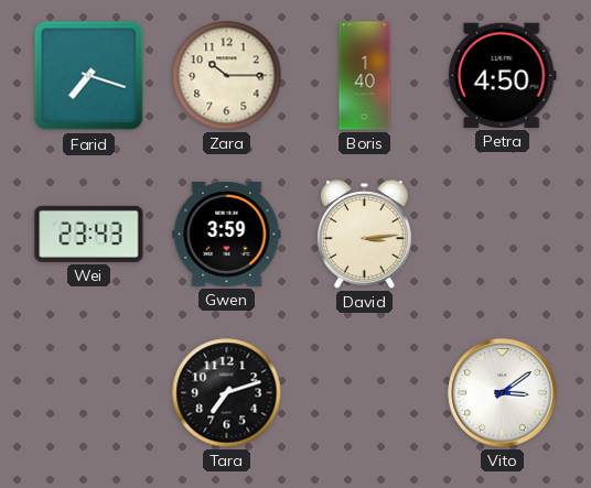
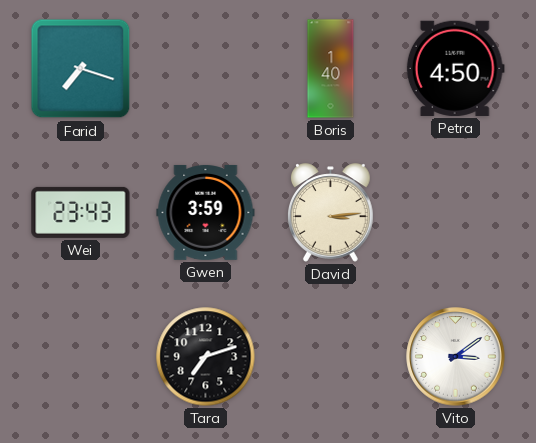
Zara: 10:15 -> none (227, 76)
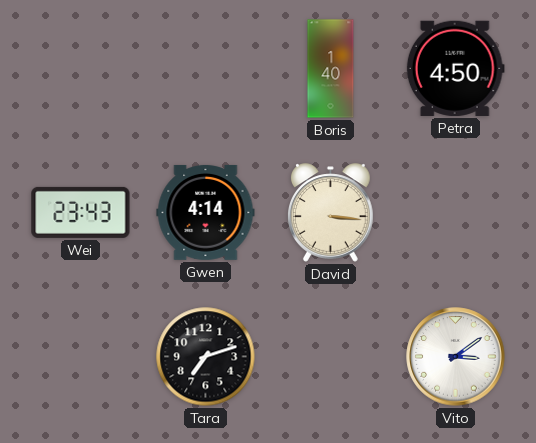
Farid: 7:18 -> none (81, 69)
Gwen: 3:59 -> 4:14 (206, 213)
David: 3:14 -> 3:16 (331, 213)
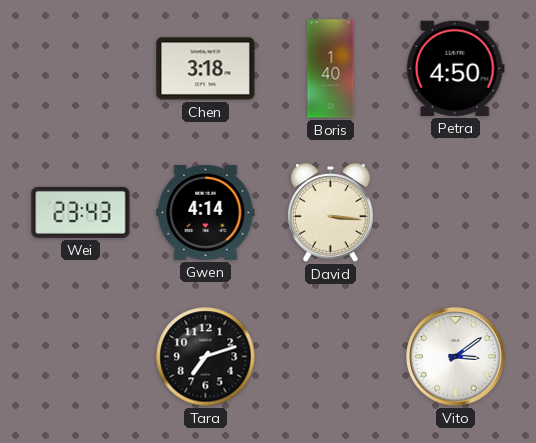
Chen: none -> 3:18 (206, 69)
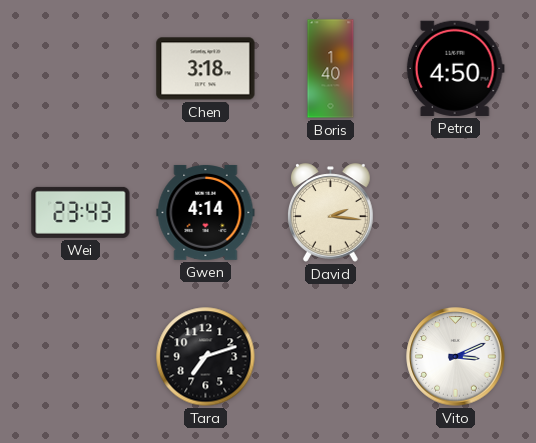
David: 3:16 -> 2:16 (331, 213)
Vito: 3:09 -> 3:11 (456, 357)
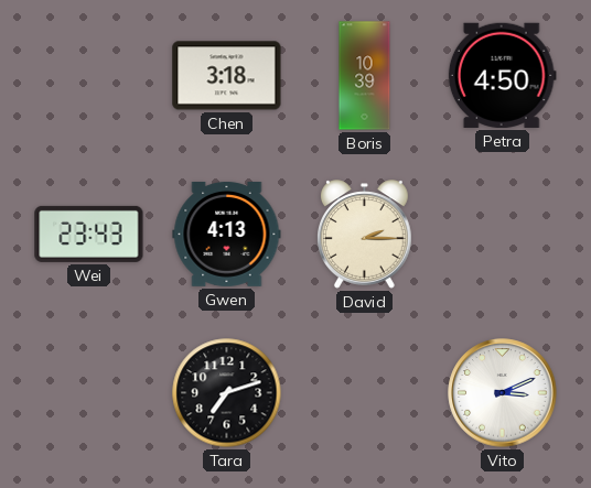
Boris: 1:40 -> 10:39 (365, 76)
Gwen: 4:14 -> 4:13 (227, 235)
David: 2:16 -> 2:15 (365, 235)
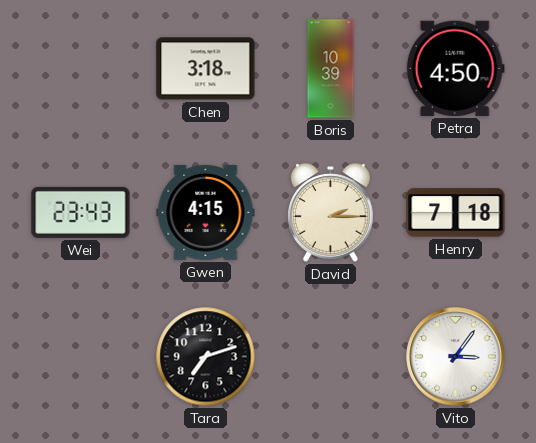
Gwen: 4:13 -> 4:15 (206, 213)
Henry: none -> 7:18 (456, 213)
Vito: 3:11 -> 3:06 (456, 357)
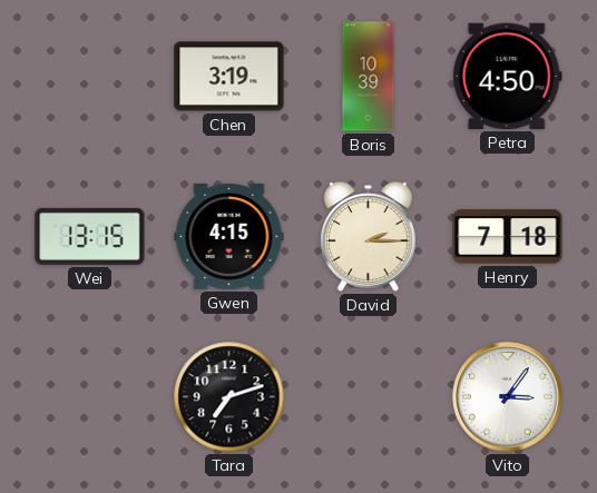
Chen: 3:18 -> 3:19 (229, 77)
Wei: 23:43 -> 13:15 (90, 236)
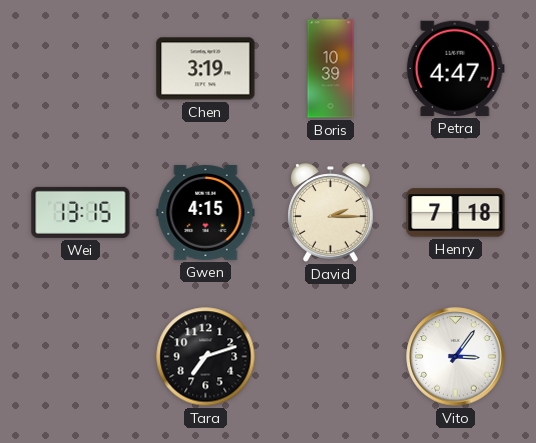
Petra: 4:50 -> 4:47 (455, 68)
